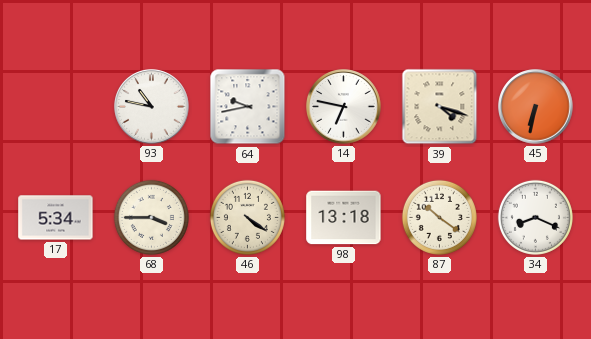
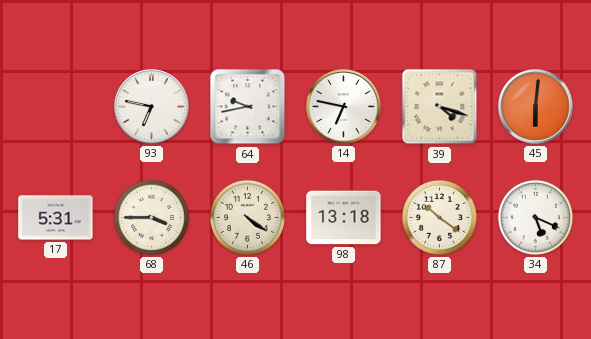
93: 10:47 -> 6:47 (152, 107)
45: 6:32 -> 6:01 (536, 107)
17: 5:34 -> 5:31 (56, 218)
34: 8:19 -> 5:19 (535, 217)
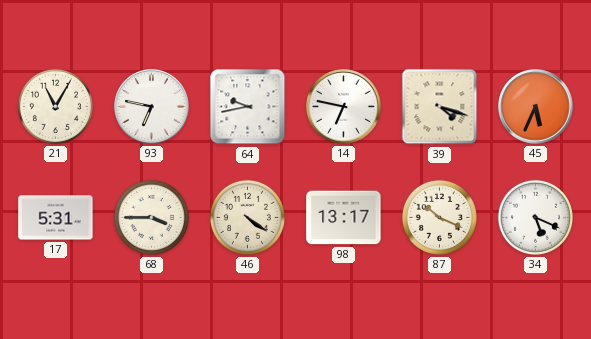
21: none -> 11:05 (55, 106)
45: 6:01 -> 5:34 (536, 107)
98: 13:18 -> 13:17 (344, 218)
87: 10:21 -> 10:19 (439, 217)
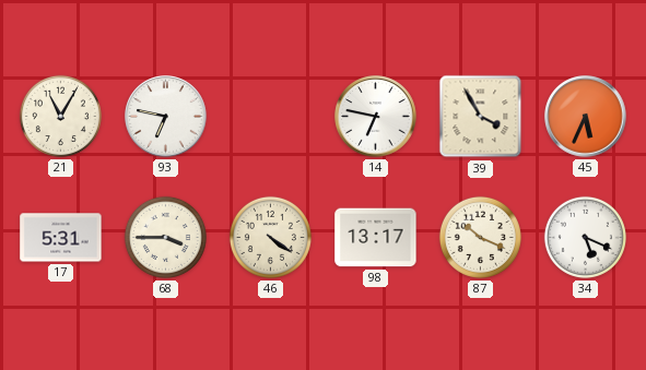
64: 9:43 -> none (248, 107)
39: 4:18 -> 3:55 (481, 117)
